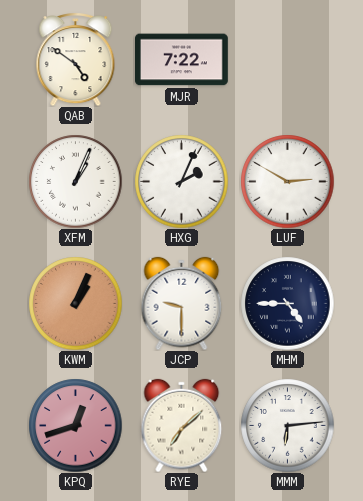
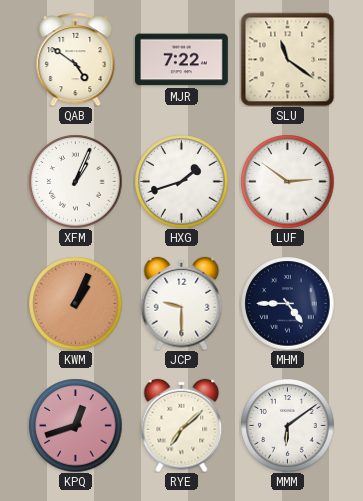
SLU: none -> 11:21 (287, 59)
HXG: 2:04 -> 1:42 (181, 181)
LUF: 2:50 -> 2:51 (287, 181)
MMM: 6:14 -> 6:09 (287, 425)
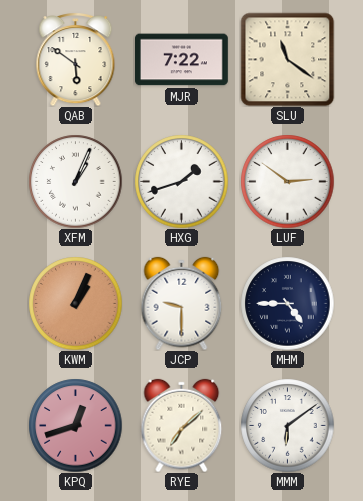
QAB: 4:51 -> 5:51 (76, 60)
